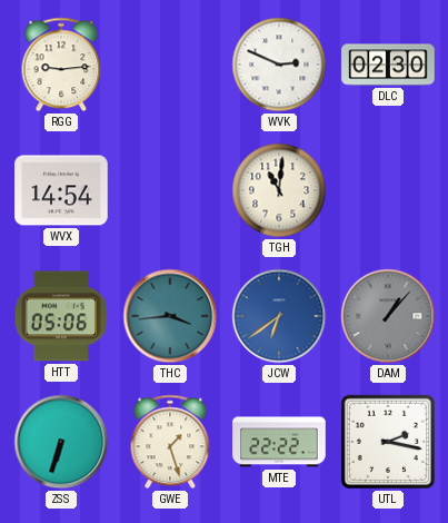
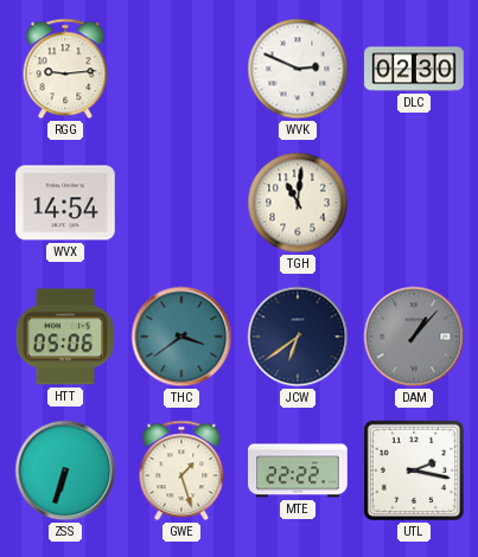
THC: 3:44 -> 3:39 (181, 337)
JCW dial: blue -> navy (298, 337)
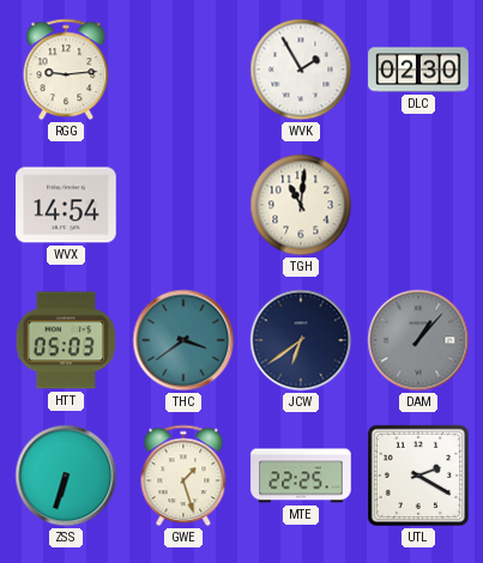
WVK: 2:49 -> 1:55 (301, 69)
HTT: 05:06 -> 05:03 (66, 340)
MTE: 22:22 -> 22:25 (301, 476)
UTL: 2:17 -> 2:20 (418, 476)
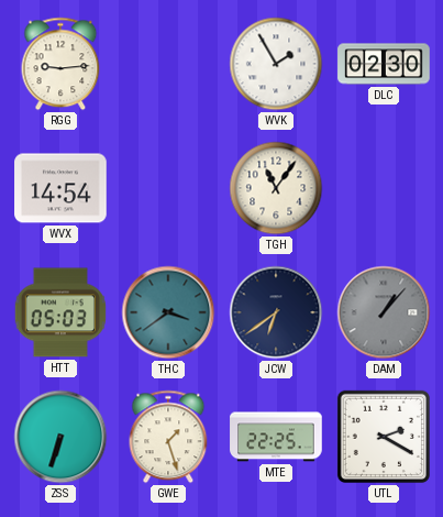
TGH: 11:01 -> 11:06 (276, 188)
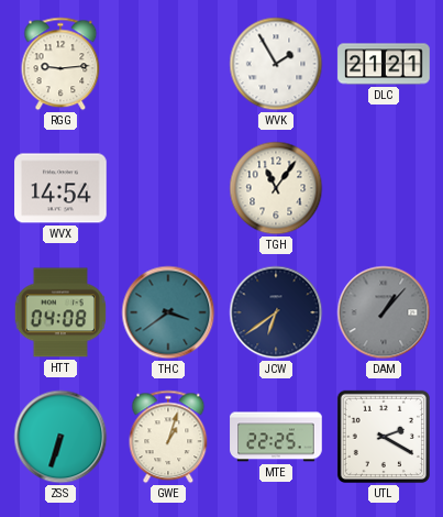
DLC: 02:30 -> 21:21 (384, 64)
HTT: 05:03 -> 04:08 (60, 312)
GWE: 1:27 -> 1:03 (168, 437)
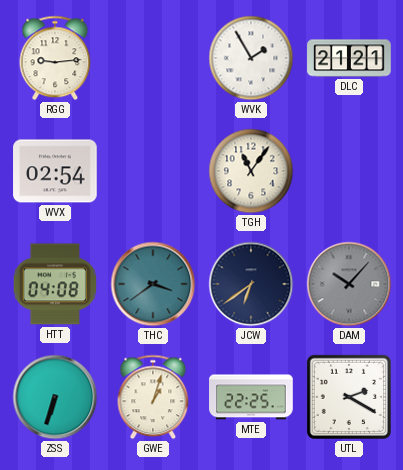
WVX: 14:54 -> 02:54 (55, 171)
DAM: 1:07 -> 10:07 (349, 284)
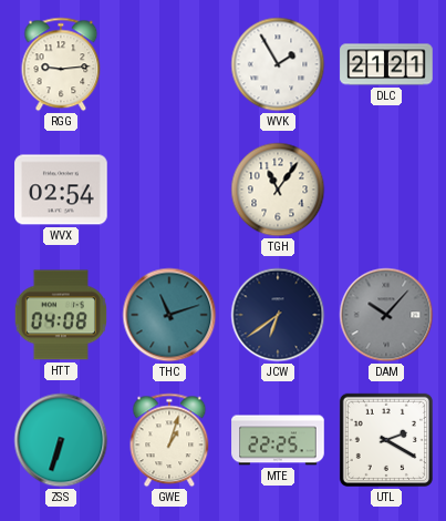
THC: 3:39 -> 11:12 (169, 315)
